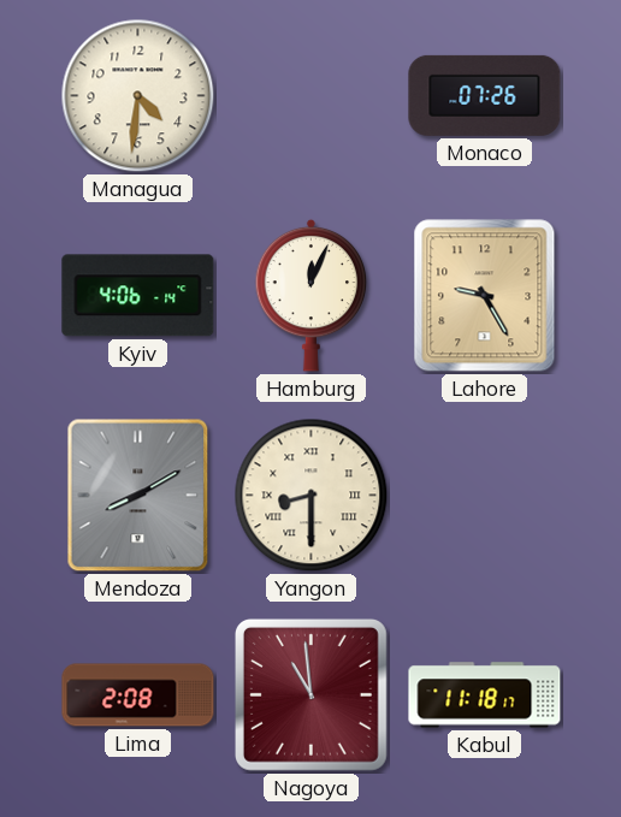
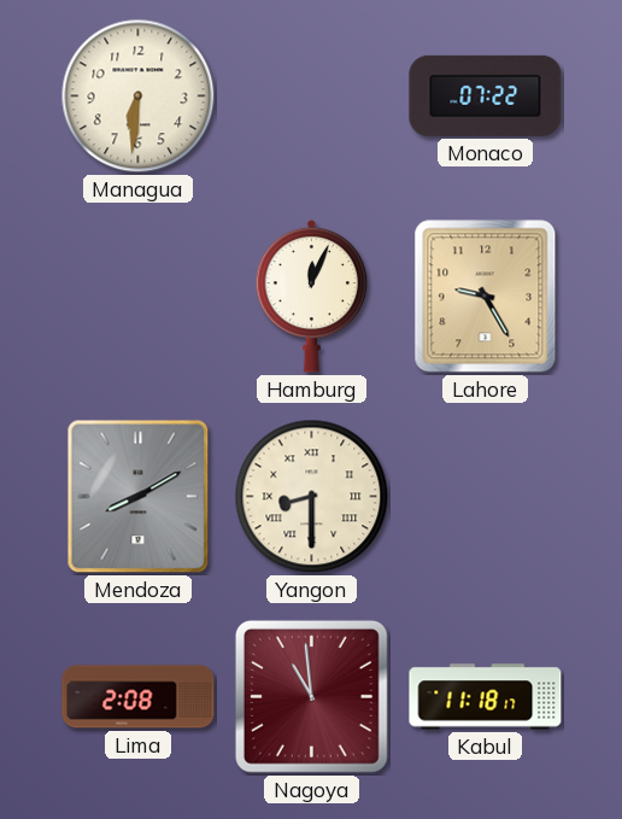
Managua: 4:31 -> 6:31 (139, 96)
Monaco: 07:26 -> 07:22 (486, 95)
Kyiv: 4:06 -> none (138, 296)
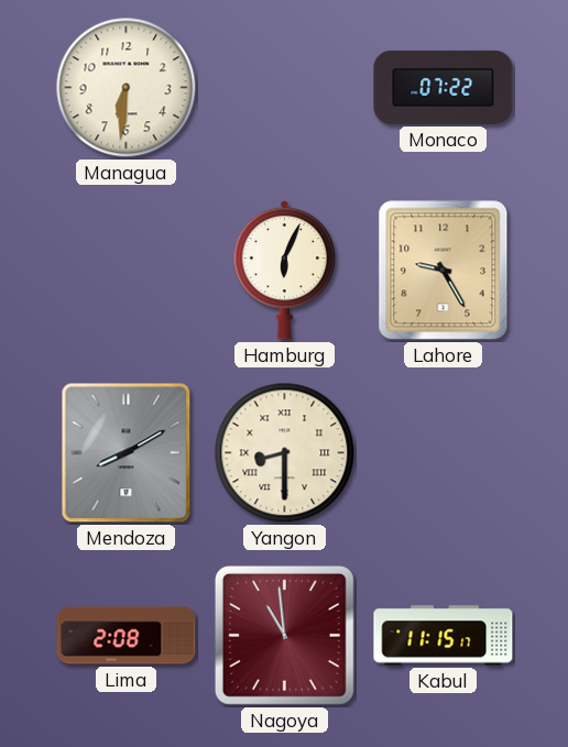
Hamburg: 12:04 -> 6:04 (285, 270)
Kabul: 11:18 -> 11:15 (444, 636)
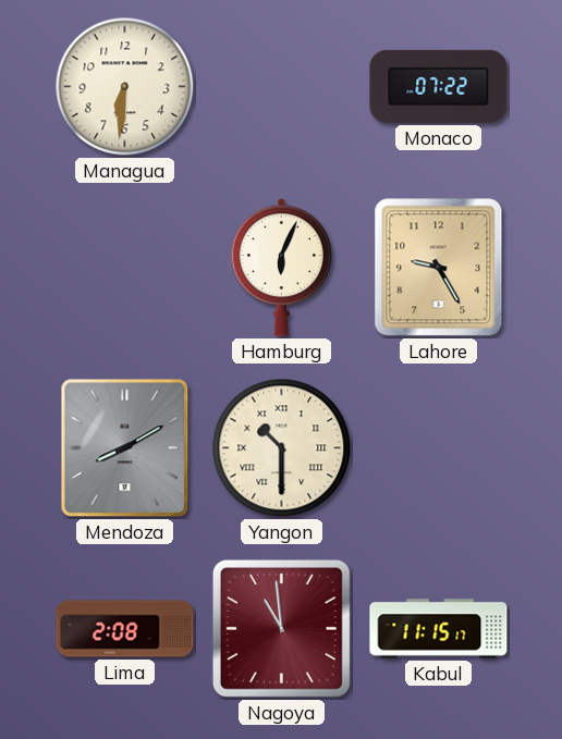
Yangon: 8:30 -> 10:30 (282, 448)
